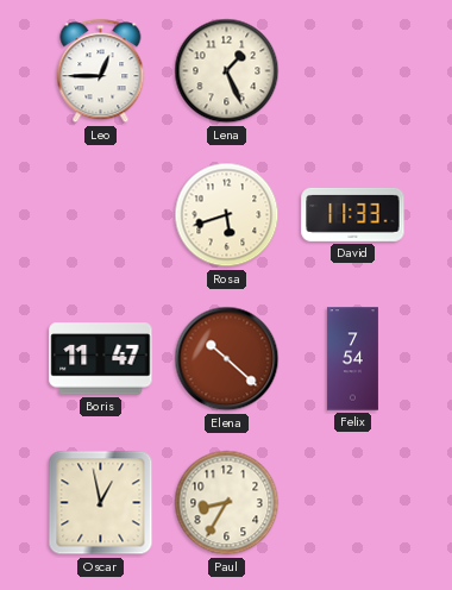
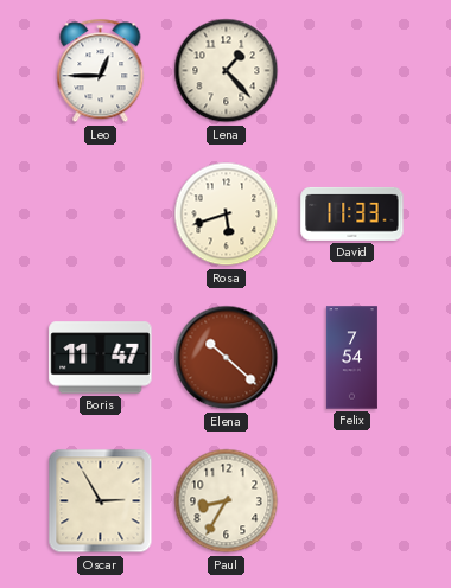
Lena: 1:26 -> 1:23 (227, 71)
Oscar: 12:58 -> 2:55 (101, 501)
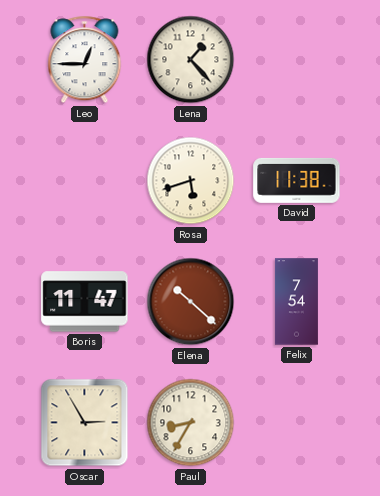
David: 11:33 -> 11:38 (297, 180)
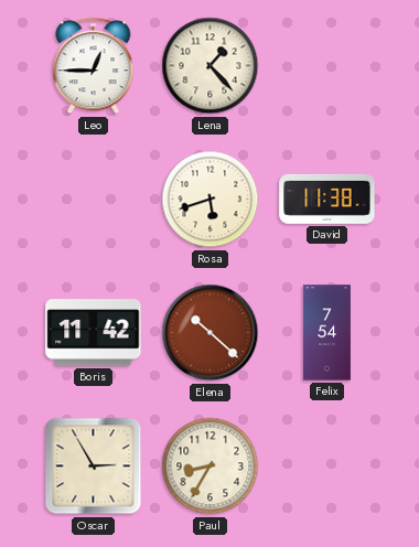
Boris: 11:47 -> 11:42 (94, 333)
